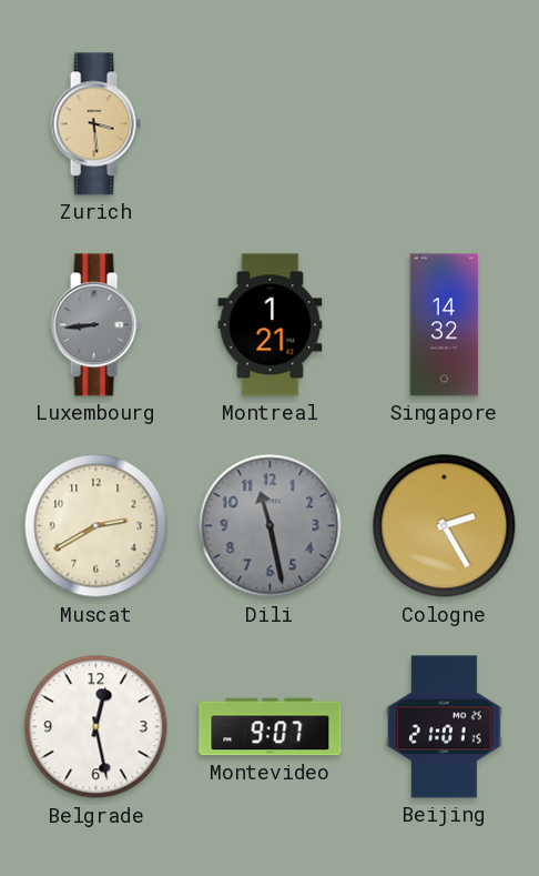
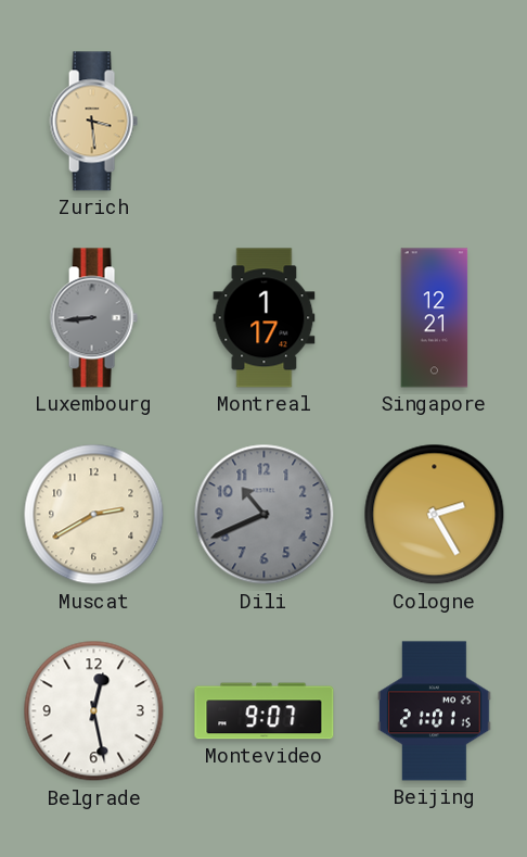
Montreal: 1:21 -> 1:17 (265, 318)
Singapore: 14:32 -> 12:21 (435, 318)
Dili: 11:28 -> 10:41 (265, 515)
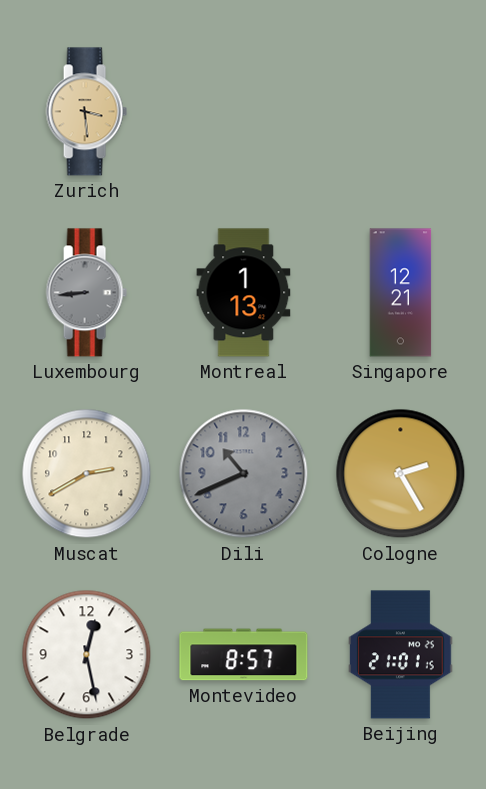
Montreal: 1:17 -> 1:13 (244, 293)
Montevideo: 9:07 -> 8:57 (244, 655)
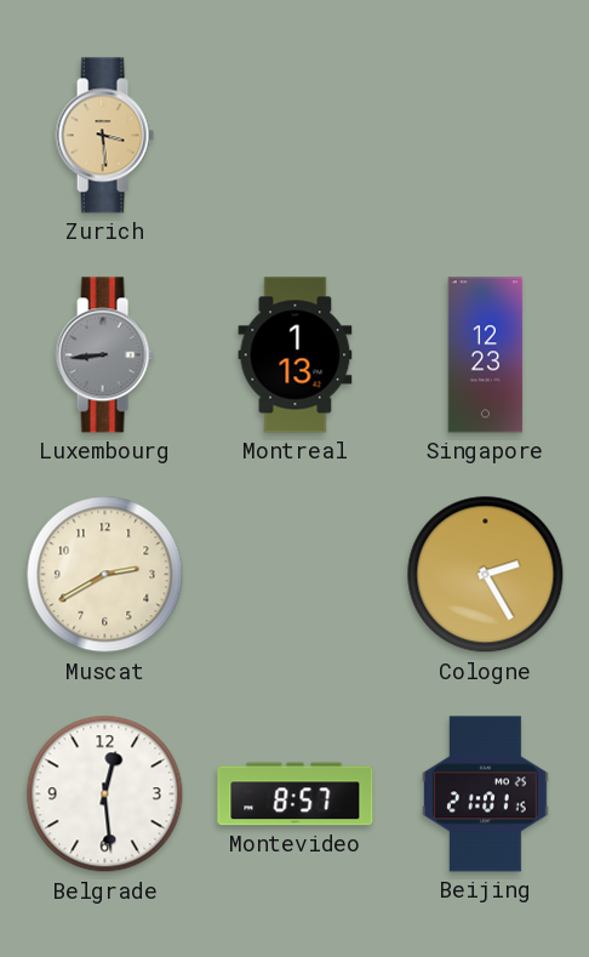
Singapore: 12:21 -> 12:23 (486, 355)
Dili: 10:41 -> none (244, 474)
Belgrade: 12:28 -> 12:29 (105, 794)
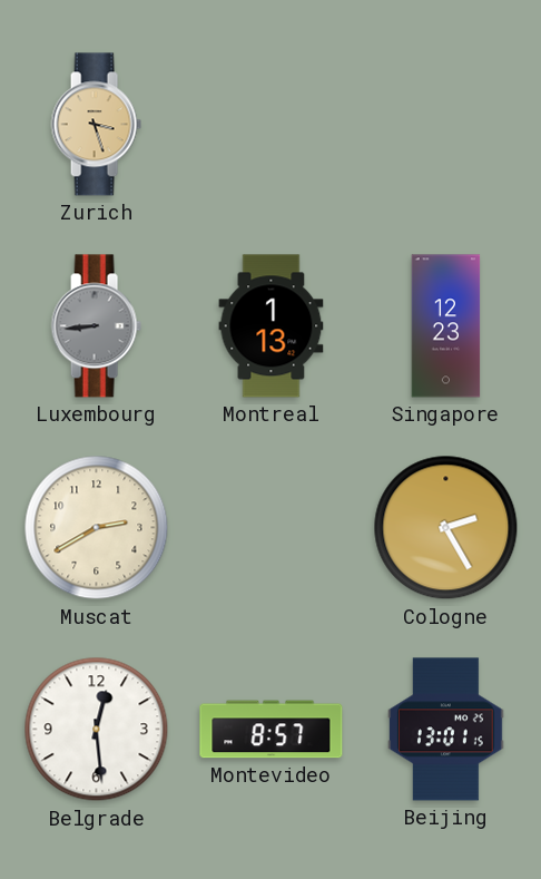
Zurich: 3:29 -> 3:27 (96, 125)
Beijing: 21:01 -> 13:01 (446, 730)
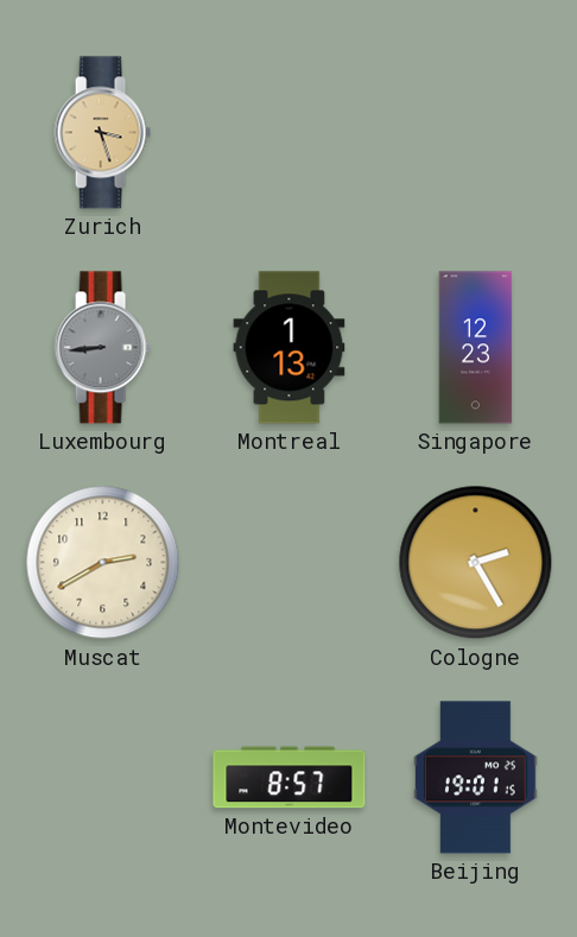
Belgrade: 12:29 -> none (97, 730)
Beijing: 13:01 -> 19:01 (476, 778)
